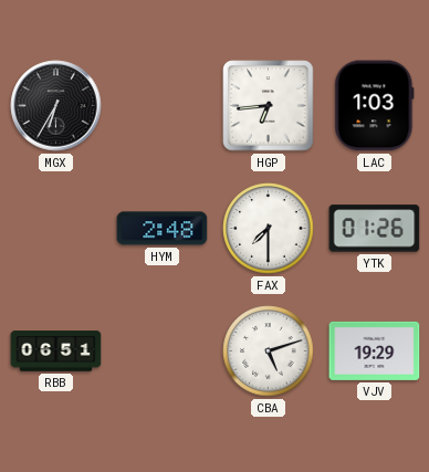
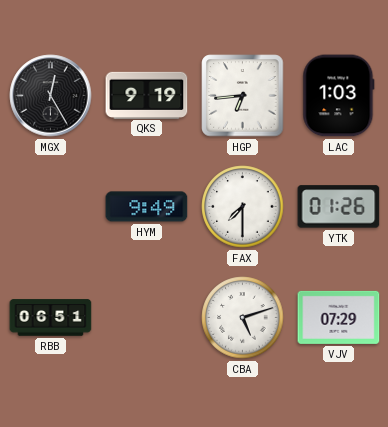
MGX: 6:35 -> 12:25 (51, 96)
QKS: none -> 9:19 (147, 95)
HYM: 2:48 -> 9:49 (147, 207)
VJV: 19:29 -> 07:29 (339, 317)
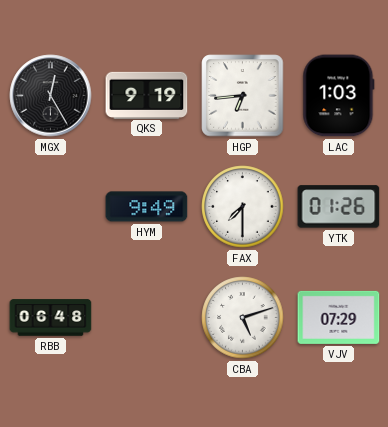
RBB: 06:51 -> 06:48 (51, 318)
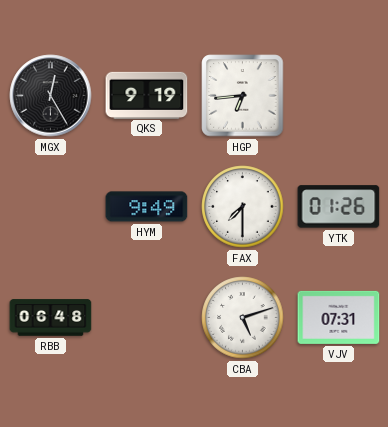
LAC: 1:03 -> none (339, 96)
VJV: 07:29 -> 07:31 (339, 317)
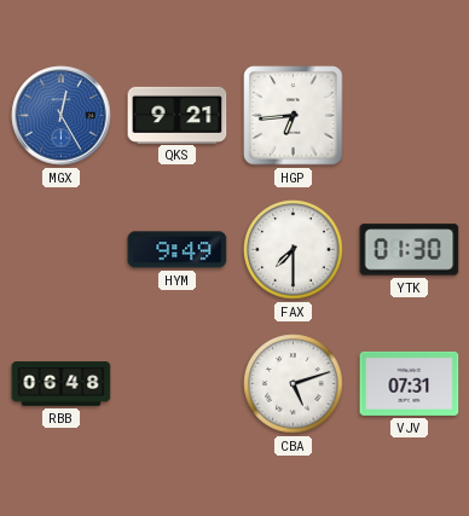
MGX dial: black -> blue (62, 116)
QKS: 9:19 -> 9:21 (178, 115)
YTK: 01:26 -> 01:30 (410, 250)
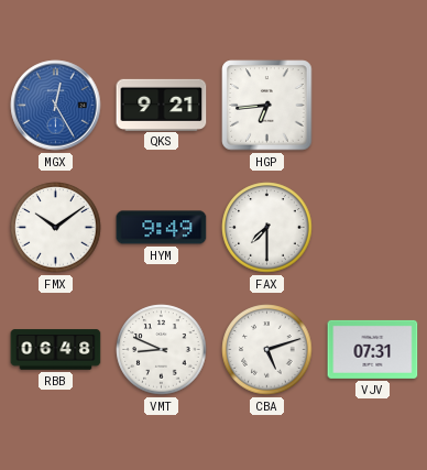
FMX: none -> 10:09 (56, 228)
YTK: 01:30 -> none (410, 250)
VMT: none -> 8:49 (162, 350)
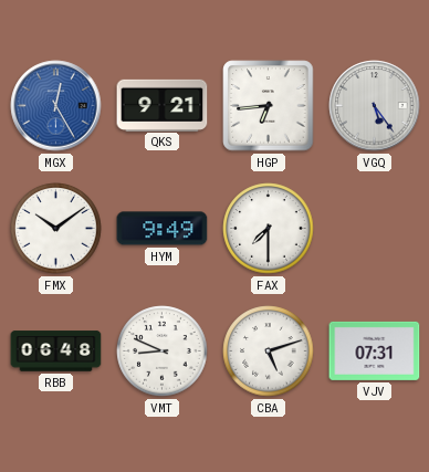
VGQ: none -> 5:24 (375, 106)
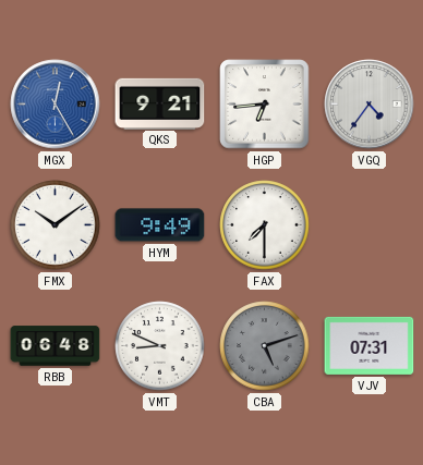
VGQ: 5:24 -> 4:36 (370, 105)
CBA dial: white -> grey (265, 346)
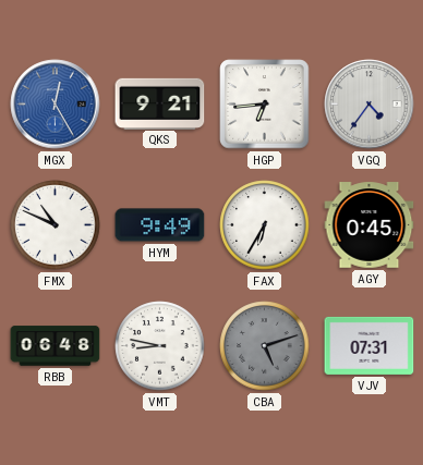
FMX: 10:09 -> 10:49 (56, 225)
FAX: 7:30 -> 6:35 (265, 225)
AGY: none -> 0:45 (370, 225)
VMT: 8:49 -> 8:47 (160, 346)
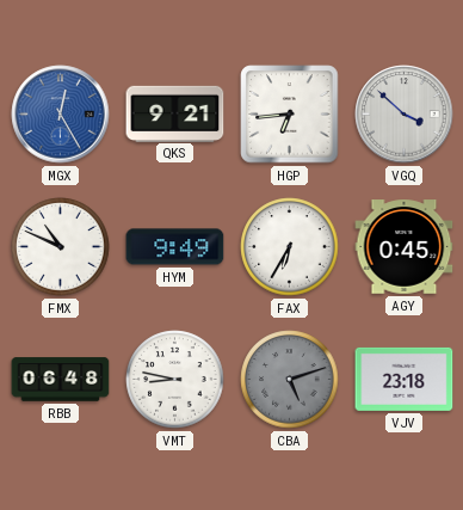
VGQ: 4:36 -> 3:52 (405, 115)
VJV: 07:31 -> 23:18 (405, 379)
